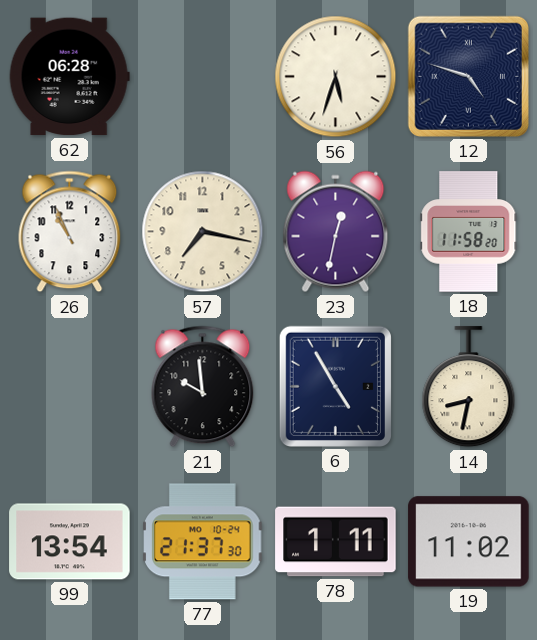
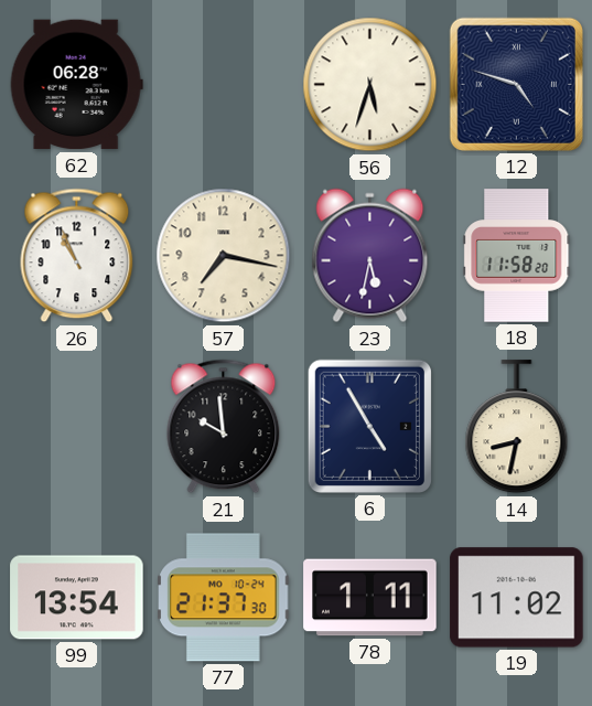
23: 12:32 -> 5:32 (370, 256)
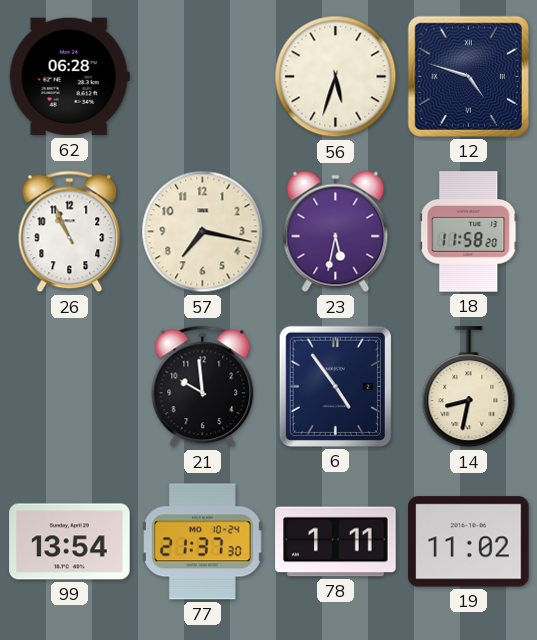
6: 4:55 -> 4:54 (335, 386)
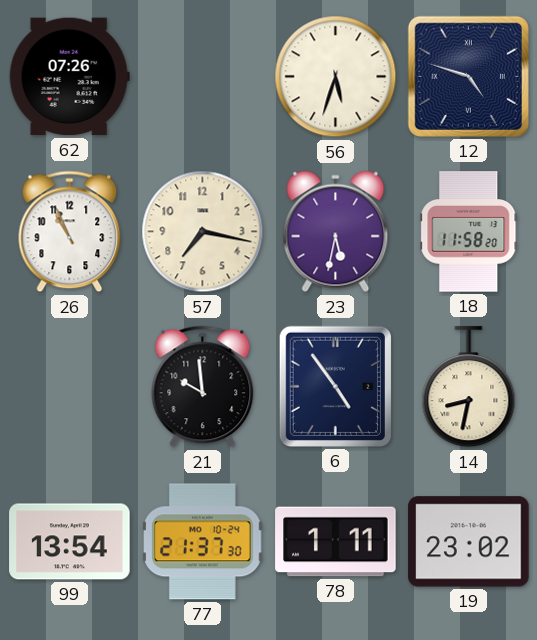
62: 06:28 -> 07:26 (69, 77)
19: 11:02 -> 23:02 (469, 542)
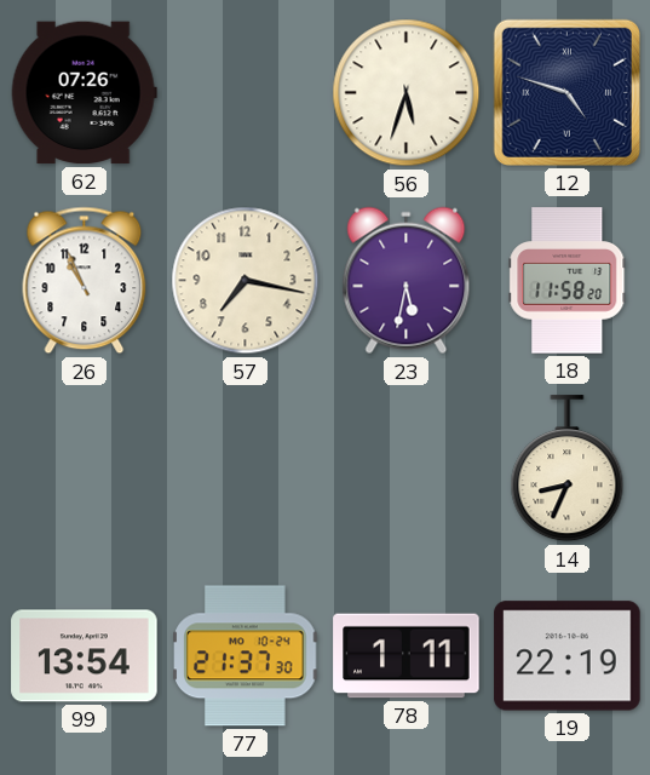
21: 9:59 -> none (203, 387)
6: 4:54 -> none (335, 386)
14: 8:32 -> 8:34 (568, 469)
19: 23:02 -> 22:19 (568, 656)
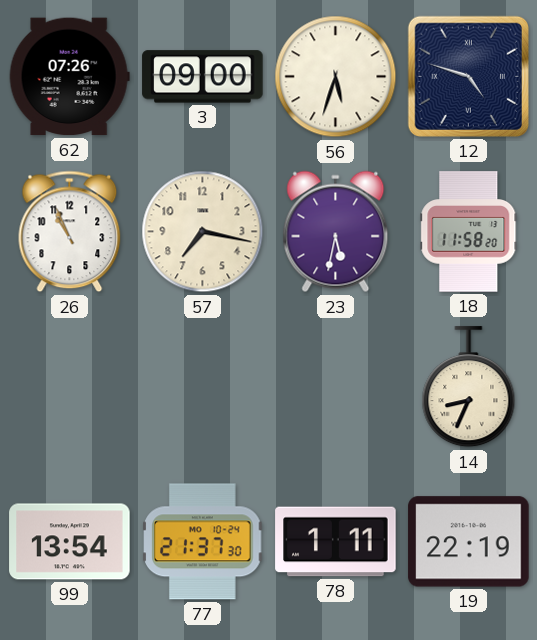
3: none -> 09:00 (203, 77)
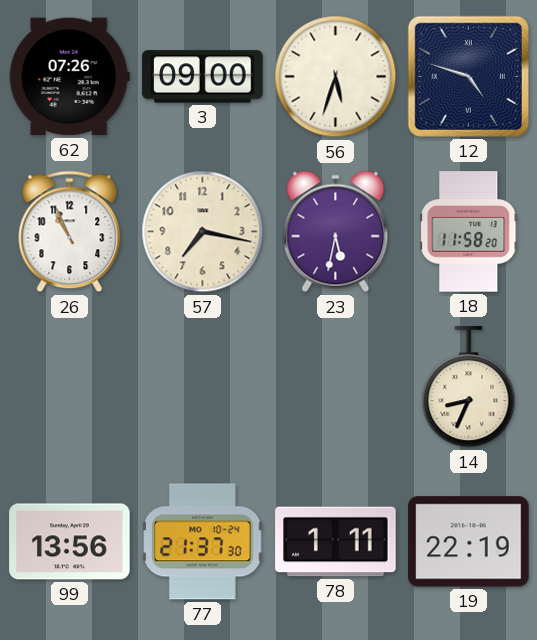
99: 13:54 -> 13:56 (70, 542)
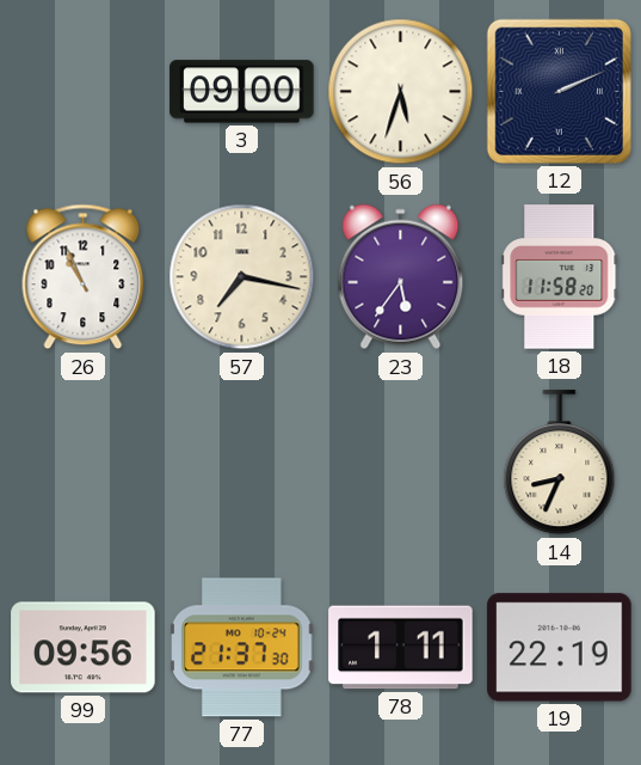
62: 07:26 -> none (69, 77)
12: 4:48 -> 2:11 (559, 91)
23: 5:32 -> 5:36 (401, 277)
99: 13:56 -> 09:56 (84, 648)
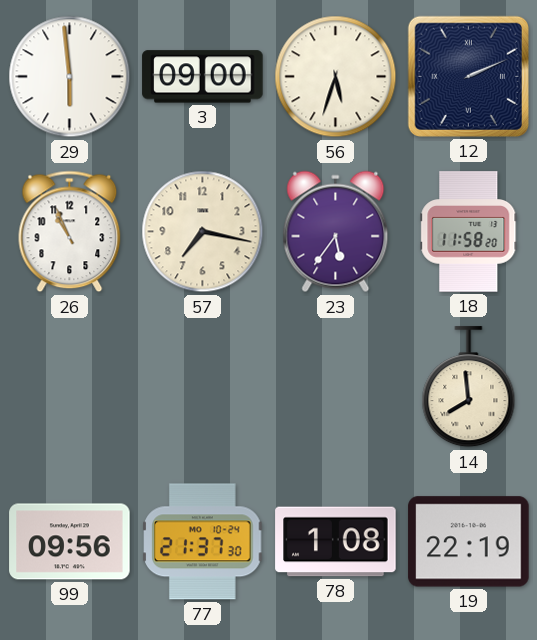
29: none -> 5:59 (70, 77)
14: 8:34 -> 7:59 (469, 387)
78: 1:11 -> 1:08 (336, 542)
